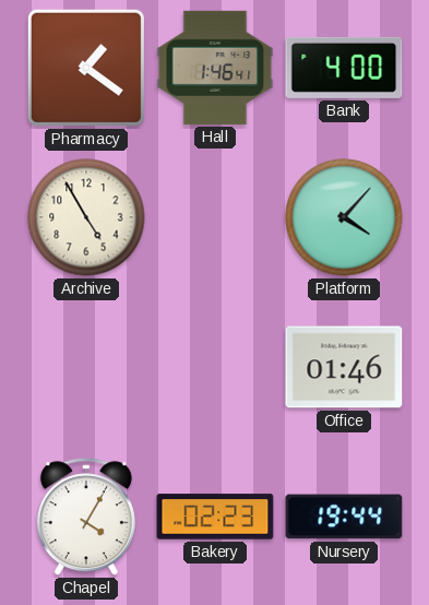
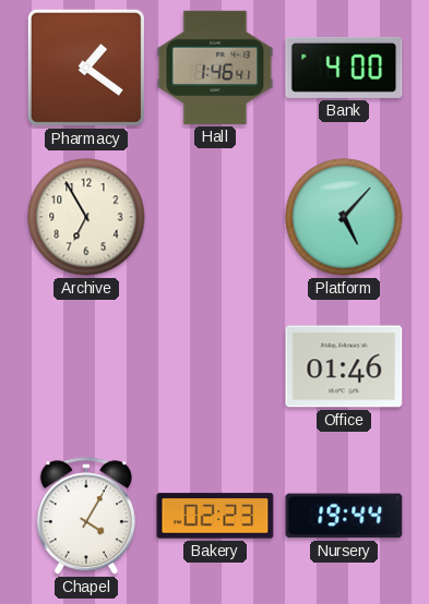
Archive: 4:55 -> 6:55 (86, 217)
Platform: 4:07 -> 5:07 (344, 217)
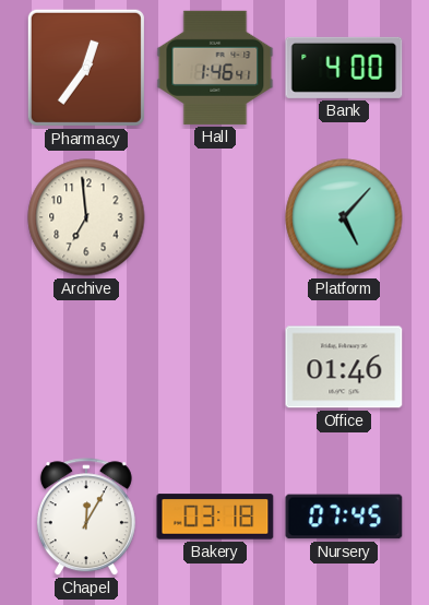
Pharmacy: 1:21 -> 12:36 (86, 68)
Archive: 6:55 -> 6:59 (86, 217)
Chapel: 4:05 -> 12:05 (86, 518)
Bakery: 02:23 -> 03:18 (215, 517)
Nursery: 19:44 -> 07:45 (344, 517)
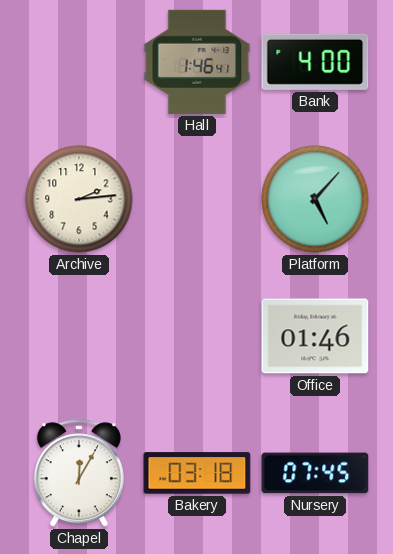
Pharmacy: 12:36 -> none (86, 68)
Archive: 6:59 -> 2:14 (79, 199)
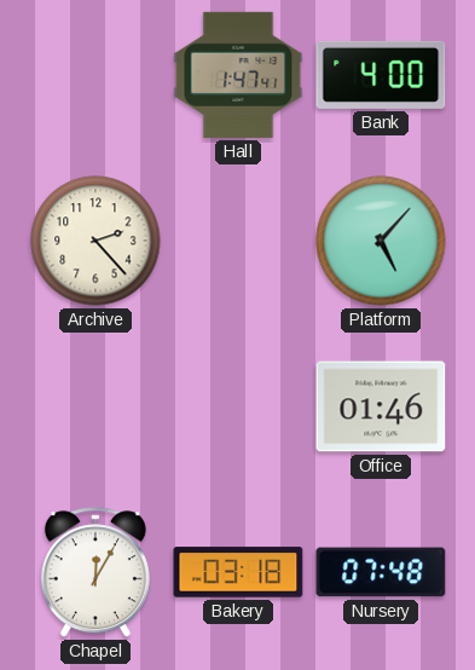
Hall: 1:46 -> 1:47 (238, 75)
Archive: 2:14 -> 2:23 (95, 241)
Nursery: 07:45 -> 07:48 (381, 572)
